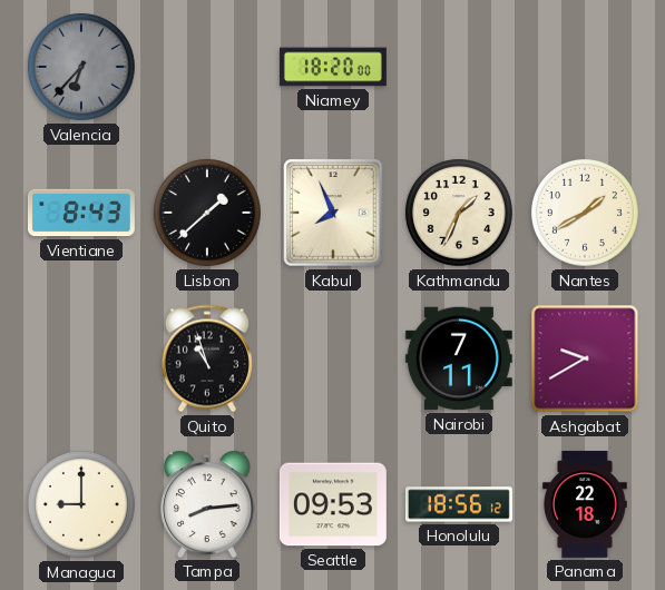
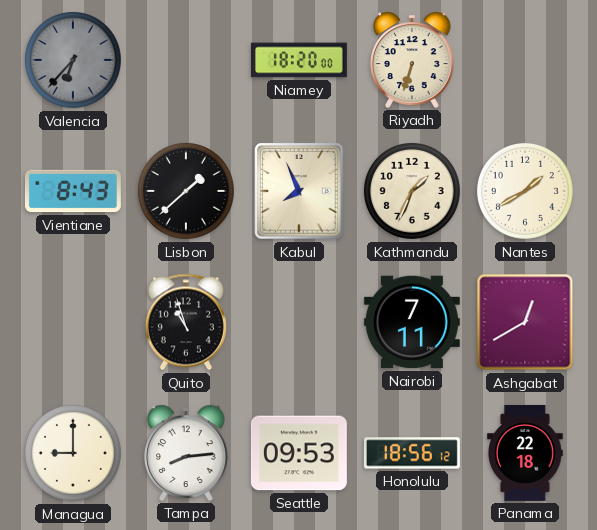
Riyadh: none -> 6:33 (412, 60)
Ashgabat: 9:40 -> 12:40 (525, 322)
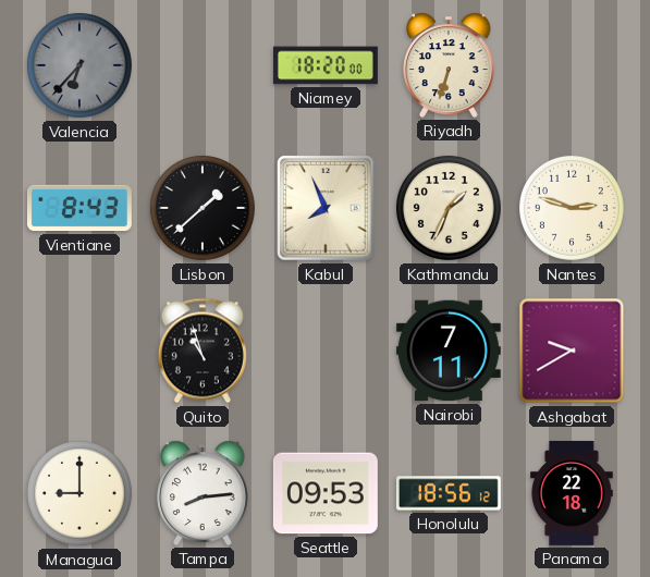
Nantes: 1:40 -> 2:48 (572, 208)
Ashgabat: 12:40 -> 9:40 (572, 351)
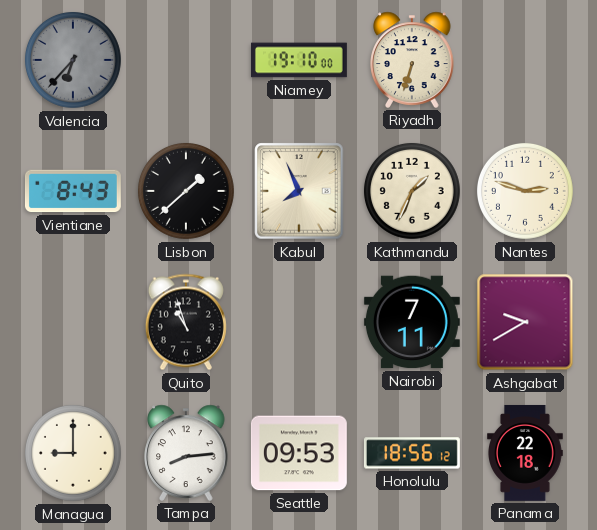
Niamey: 18:20 -> 19:10 (299, 60)
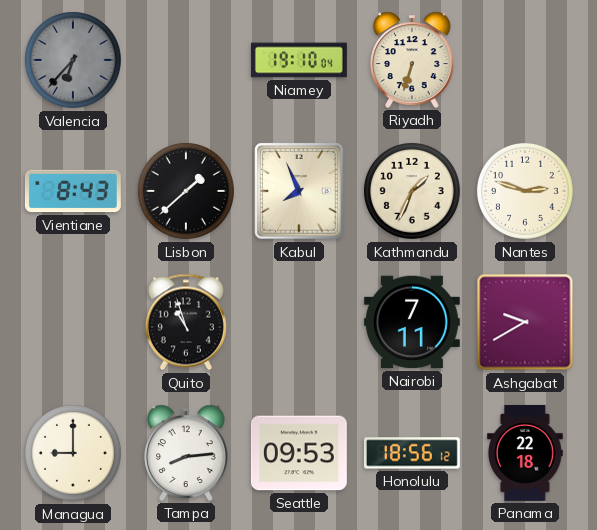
Niamey: 19:10:00 -> 19:10:04 (299, 60)
